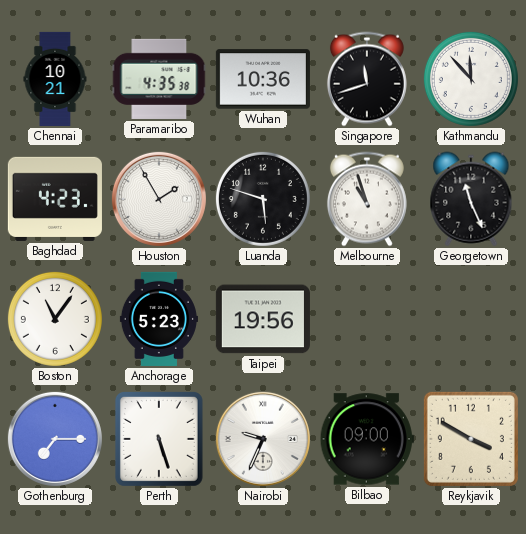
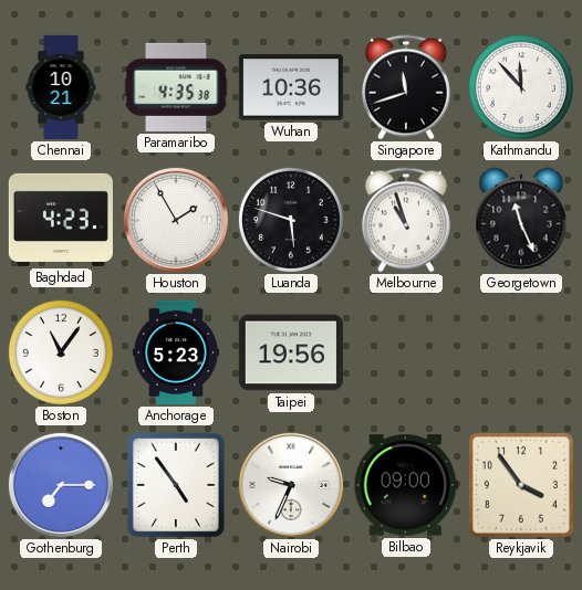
Perth: 5:27 -> 4:54 (176, 485)
Reykjavik: 3:50 -> 3:54 (521, 485)
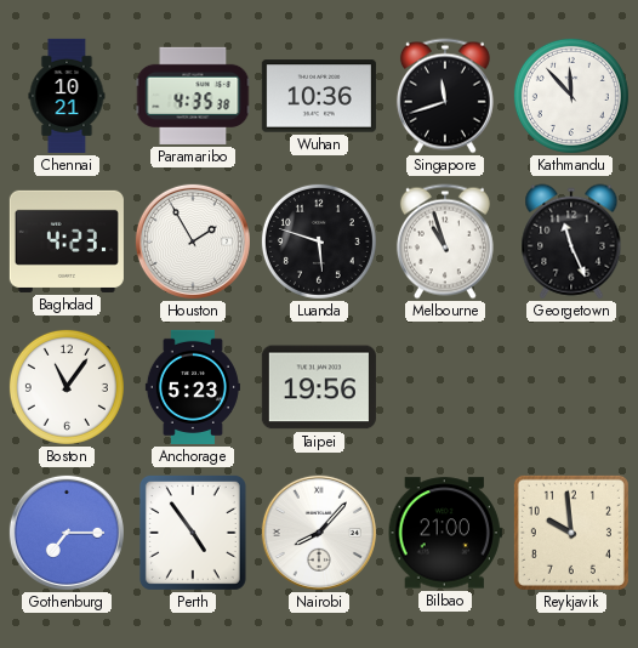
Nairobi: 9:34 -> 8:07 (319, 533)
Bilbao: 09:00 -> 21:00 (445, 533)
Reykjavik: 3:54 -> 9:59 (571, 533)
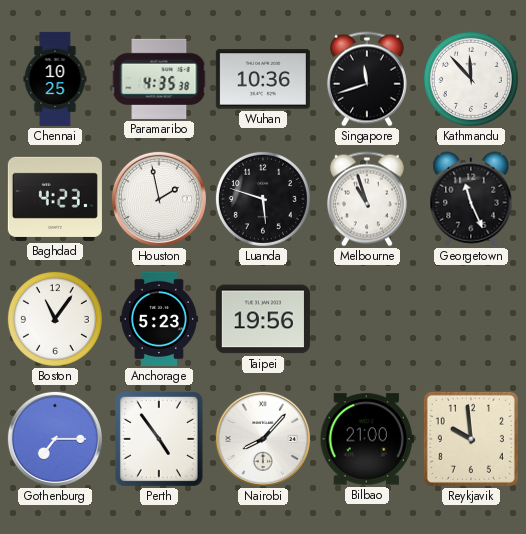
Chennai: 10:21 -> 10:25 (55, 79)
Houston: 1:55 -> 1:58 (159, 199)
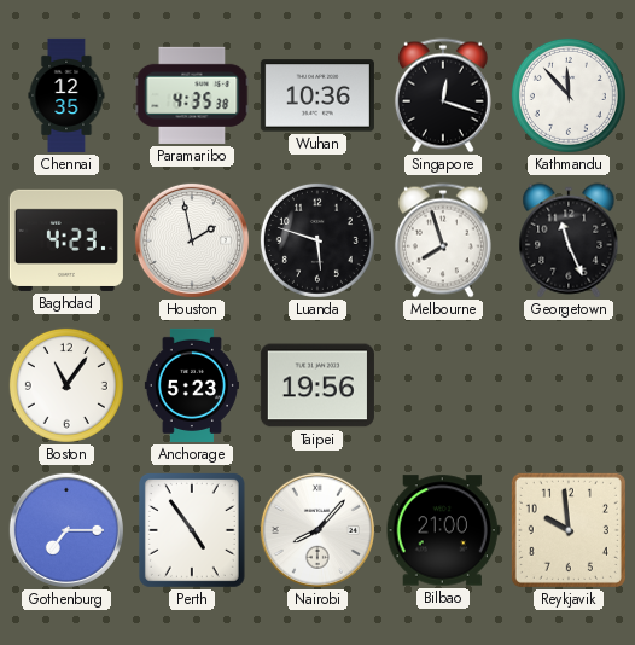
Chennai: 10:25 -> 12:35 (66, 95)
Singapore: 11:42 -> 12:18 (443, 95)
Melbourne: 10:57 -> 7:57 (443, 240)
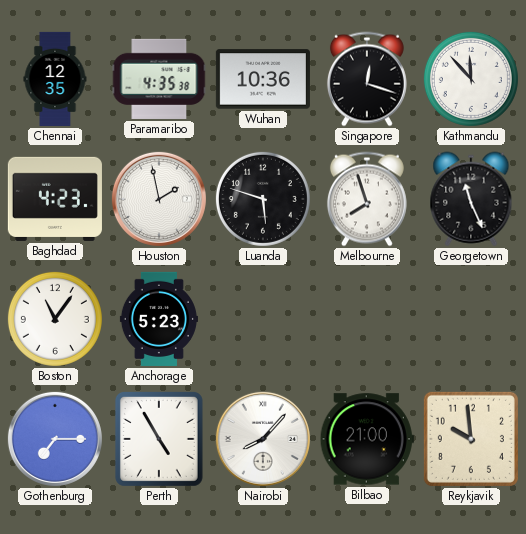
Taipei: 19:56 -> none (317, 385)
Perth: 4:54 -> 4:55 (159, 439)
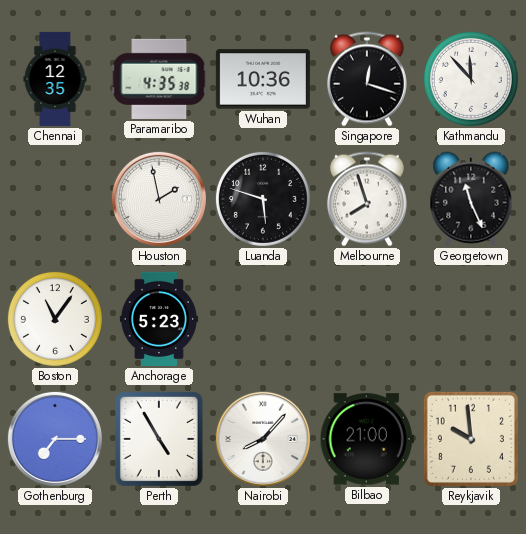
Baghdad: 4:23 -> none (55, 199)
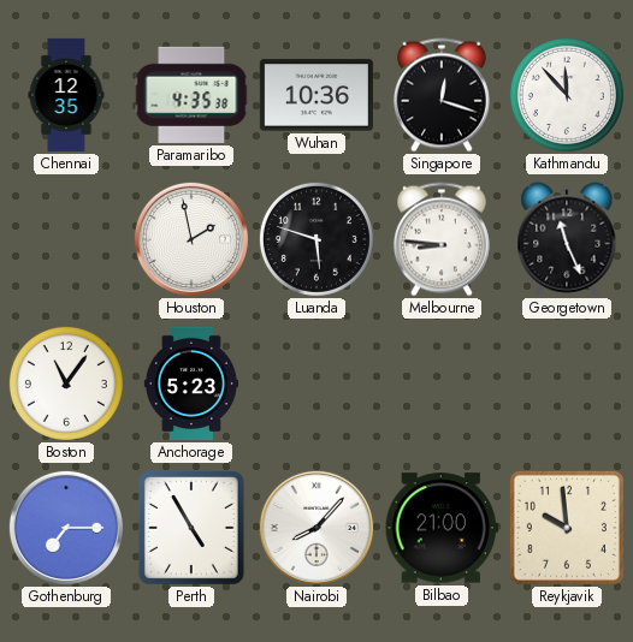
Melbourne: 7:57 -> 8:46 (442, 239)
